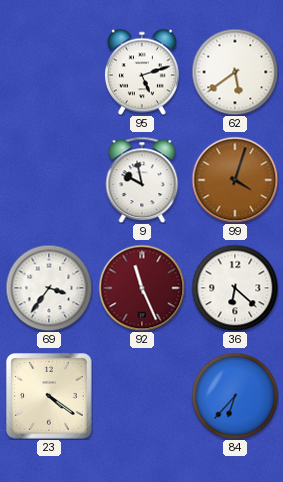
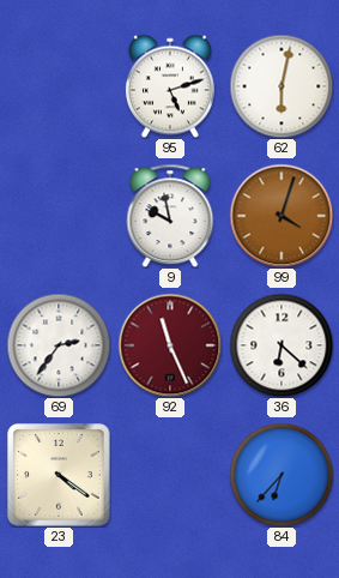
62: 5:39 -> 6:02 (282, 86)
69: 3:36 -> 2:36 (59, 345)
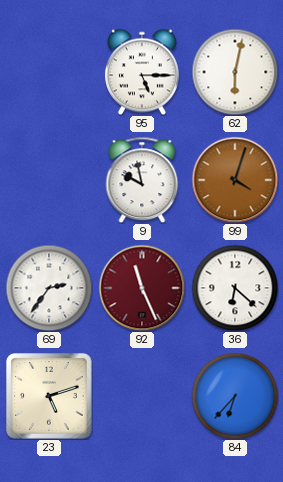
95: 5:12 -> 5:15 (142, 72)
23: 4:21 -> 5:12 (49, 396)
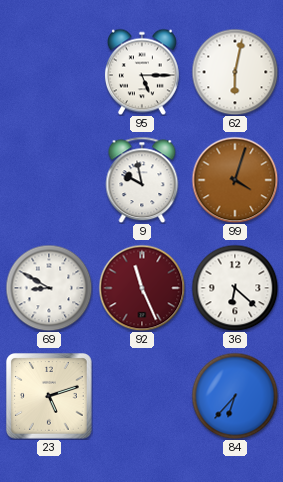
69: 2:36 -> 8:50 (49, 288)
